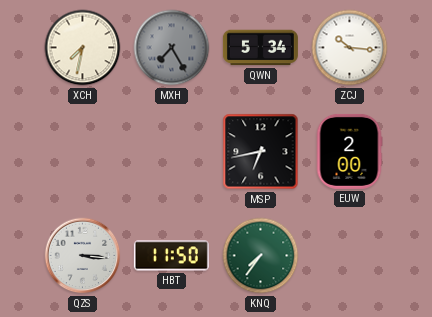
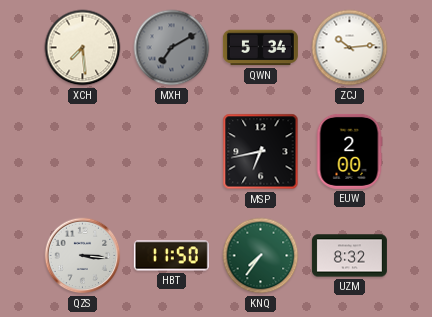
XCH: 7:32 -> 7:29 (83, 48)
MXH: 7:25 -> 7:10 (172, 48)
ZCJ: 10:16 -> 10:14 (350, 48)
UZM: none -> 8:32 (349, 256)
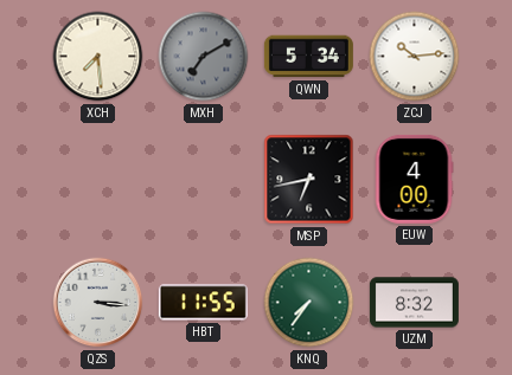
EUW: 2:00 -> 4:00 (414, 179)
HBT: 11:50 -> 11:55 (203, 303)
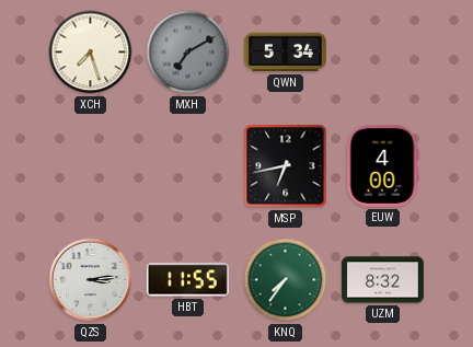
XCH: 7:29 -> 7:27 (91, 53)
ZCJ: 10:14 -> none (415, 57)
QZS: 3:16 -> 3:14 (91, 280)
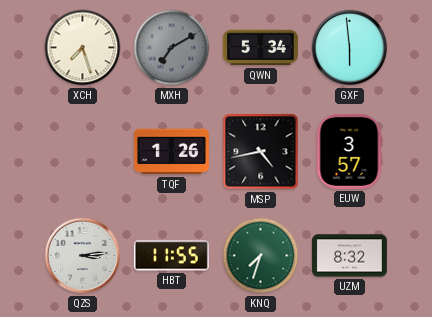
GXF: none -> 5:59 (350, 48)
TQF: none -> 1:26 (171, 152)
MSP: 6:43 -> 4:43 (261, 152)
EUW: 4:00 -> 3:57 (349, 151)
KNQ: 7:36 -> 7:33 (261, 256)
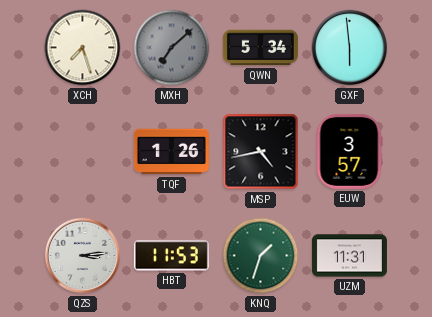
MXH: 7:10 -> 7:08 (172, 48)
HBT: 11:55 -> 11:53 (171, 256)
KNQ: 7:33 -> 1:33 (261, 256)
UZM: 8:32 -> 11:31 (349, 256)
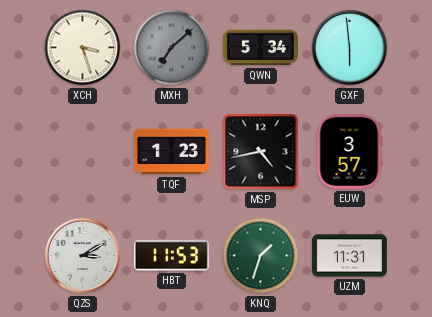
XCH: 7:27 -> 3:27 (83, 48)
TQF: 1:26 -> 1:23 (171, 152)
QZS: 3:14 -> 3:10 (83, 256)
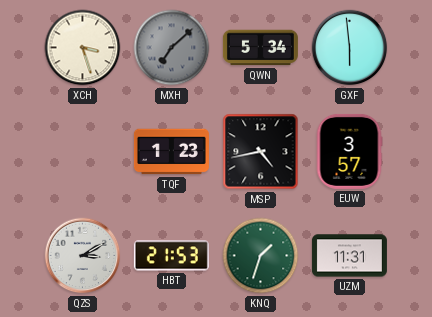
HBT: 11:53 -> 21:53 (171, 256)
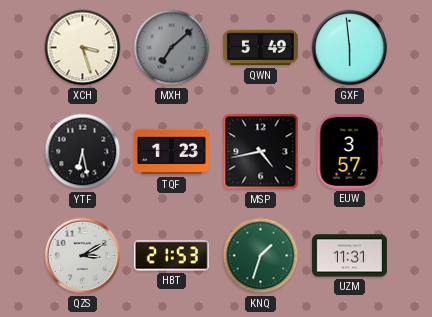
QWN: 5:34 -> 5:49 (260, 48)
YTF: none -> 6:28 (83, 152)
